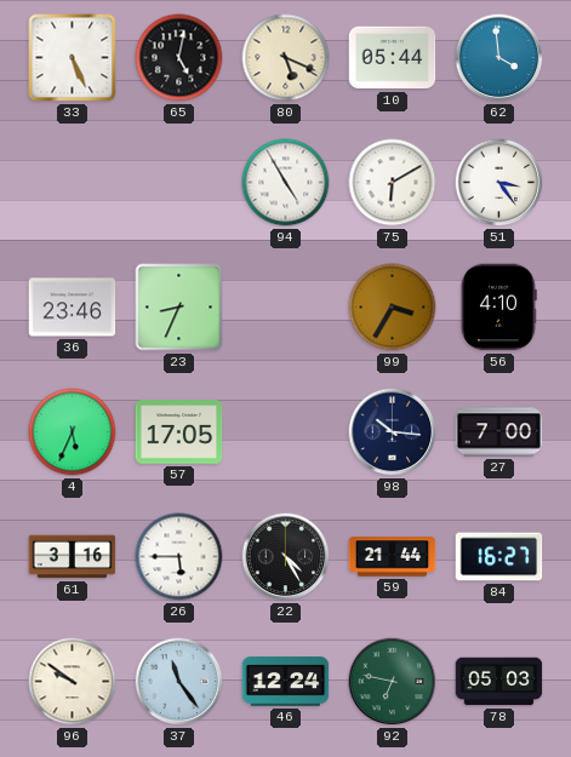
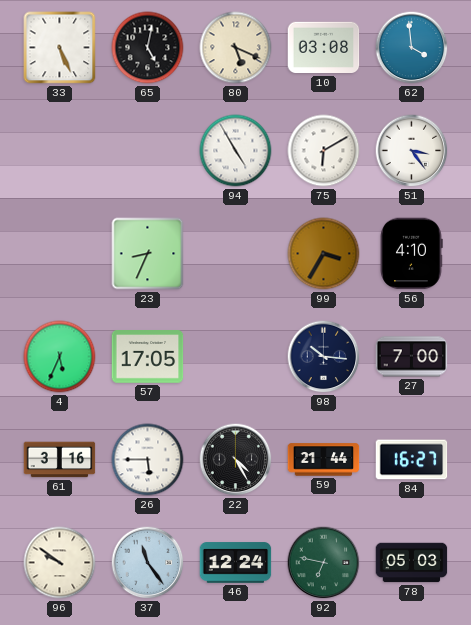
10: 05:44 -> 03:08 (324, 48)
36: 23:46 -> none (73, 308)
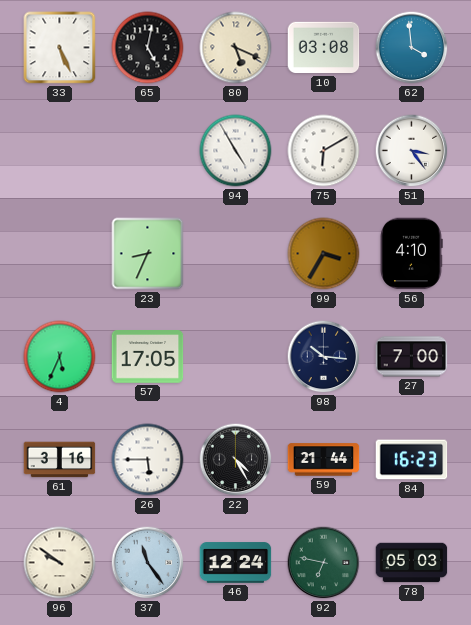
84: 16:27 -> 16:23 (412, 460)
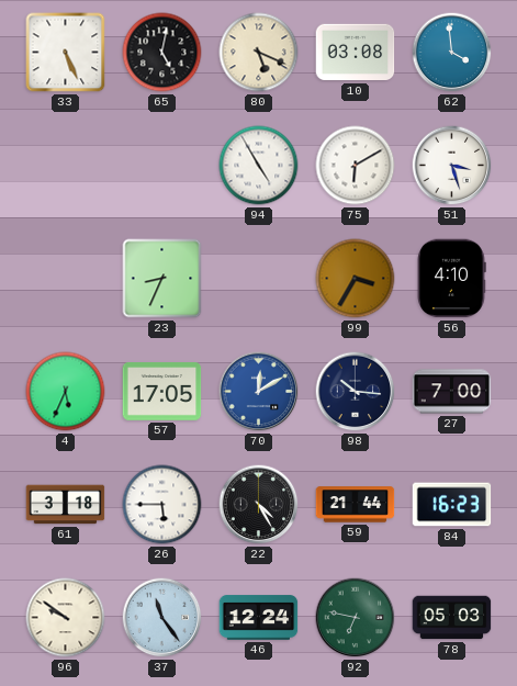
51: 3:24 -> 3:27 (452, 166)
70: none -> 12:10 (259, 392)
61: 3:16 -> 3:18 (66, 505)
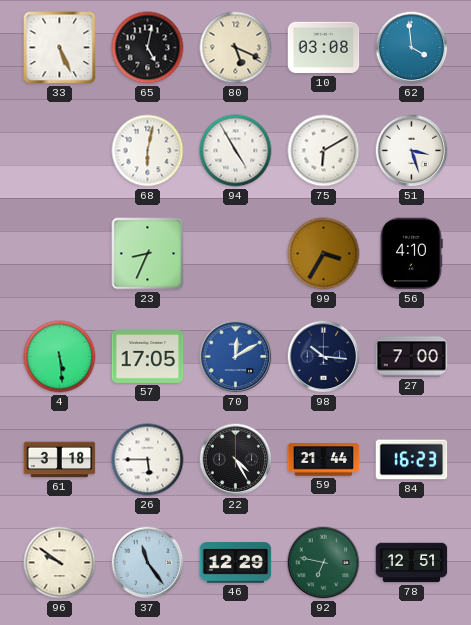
68: none -> 6:02 (148, 151)
4: 5:34 -> 5:29 (60, 357)
46: 12:24 -> 12:29 (236, 563)
78: 05:03 -> 12:51 (412, 563)
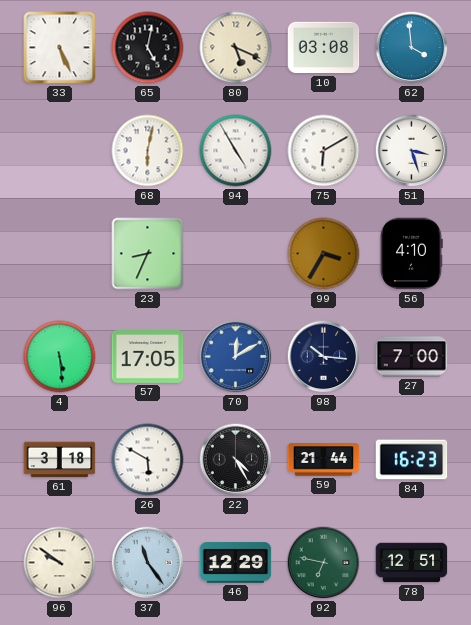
26: 5:45 -> 5:50 (148, 460)
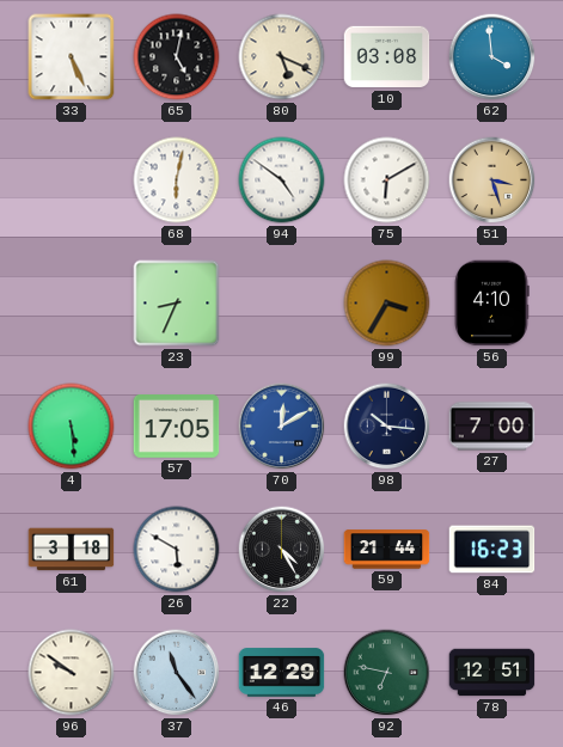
94: 4:55 -> 4:51 (282, 180)
51 dial: white -> champagne (492, 180)
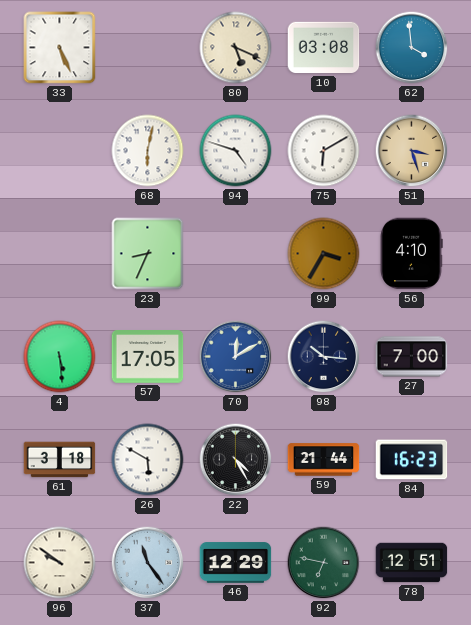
65: 5:02 -> none (177, 57)
94: 4:51 -> 4:48 (236, 151)
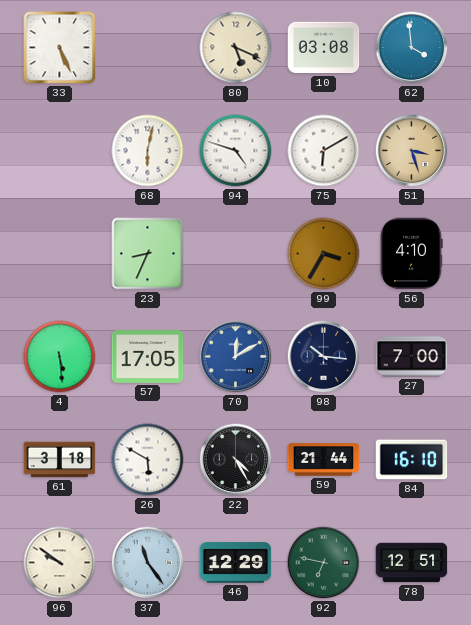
84: 16:23 -> 16:10 (412, 460)
